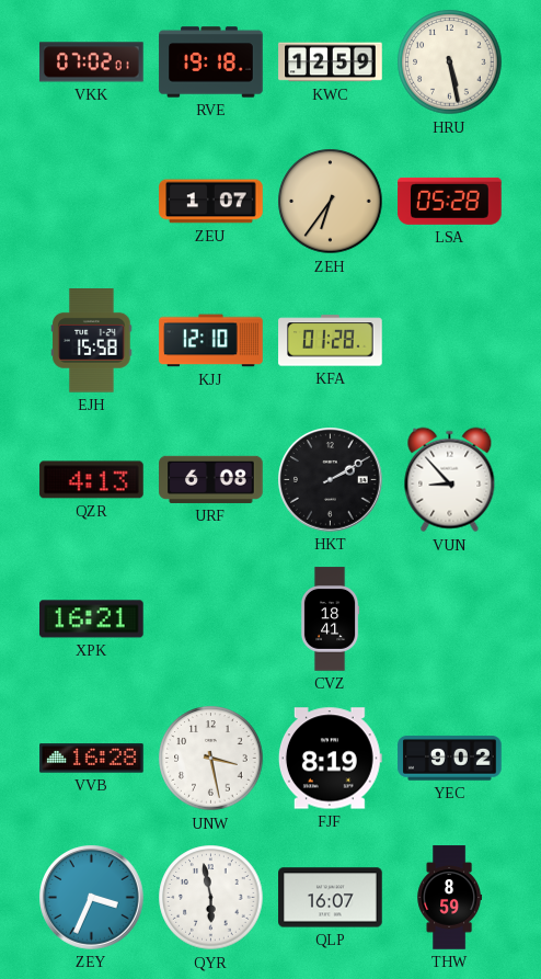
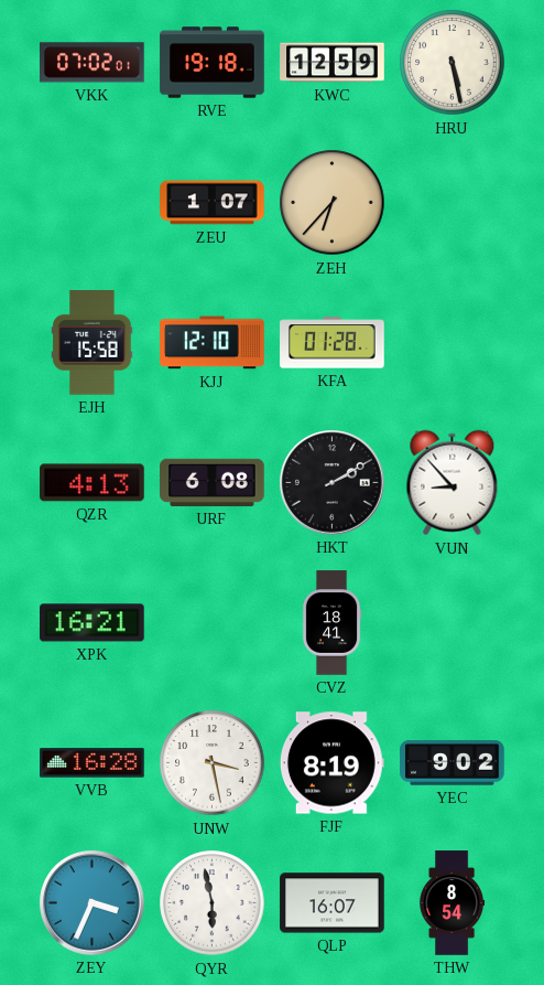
ZEH: 6:36 -> 6:37 (333, 203)
LSA: 05:28 -> none (450, 201)
THW: 8:59 -> 8:54 (453, 903)
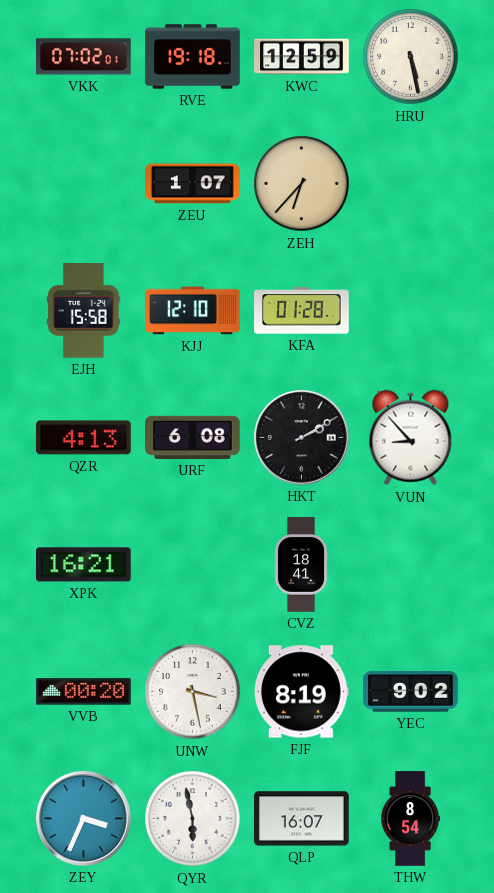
VVB: 16:28 -> 00:20 (84, 692)
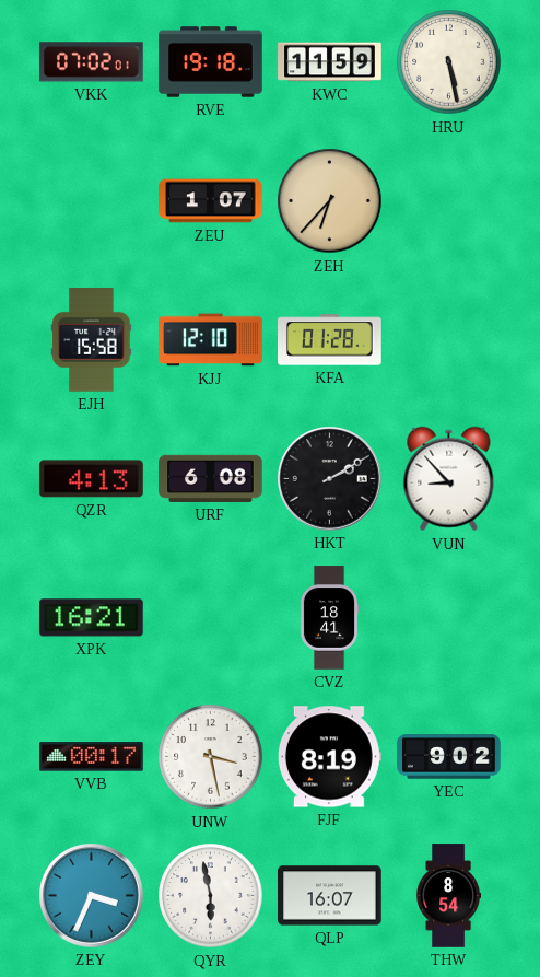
KWC: 12:59 -> 11:59 (330, 62)
VVB: 00:20 -> 00:17 (92, 757)
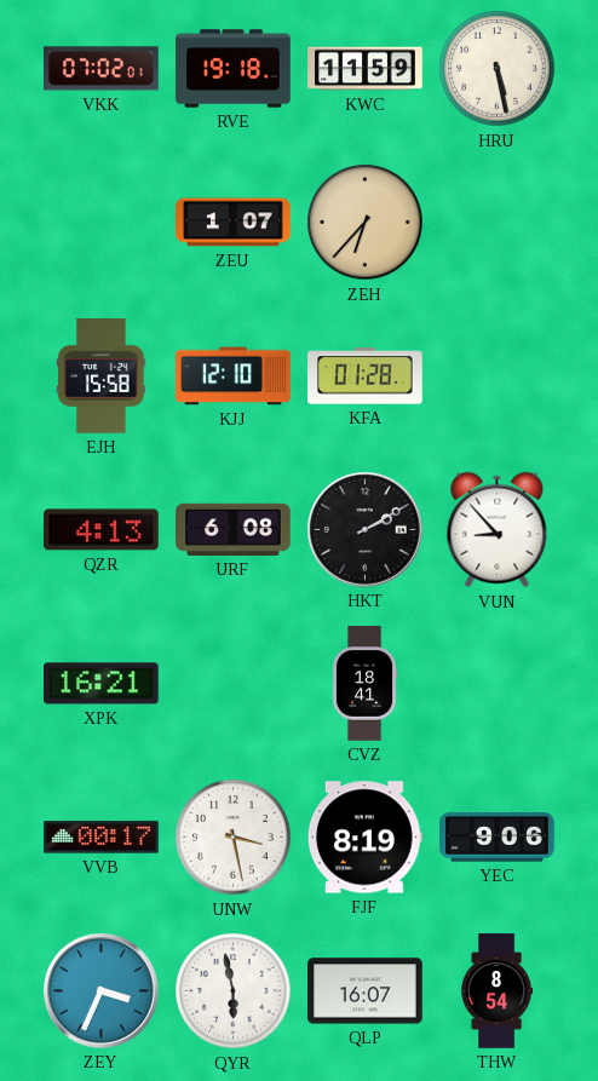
YEC: 9:02 -> 9:06 (498, 838)
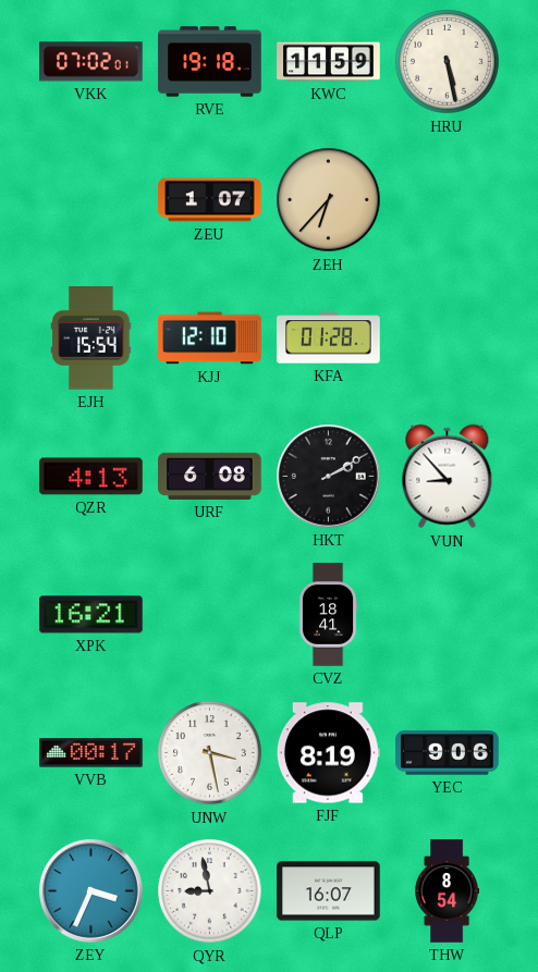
EJH: 15:58 -> 15:54 (91, 339)
QYR: 5:58 -> 8:58 (210, 891)
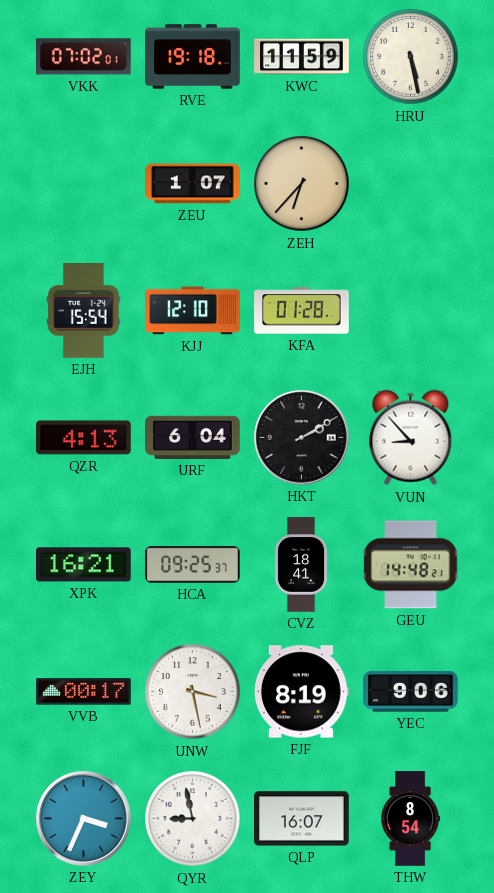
URF: 6:08 -> 6:04 (193, 437)
HCA: none -> 09:25 (193, 565)
GEU: none -> 14:48 (411, 565)
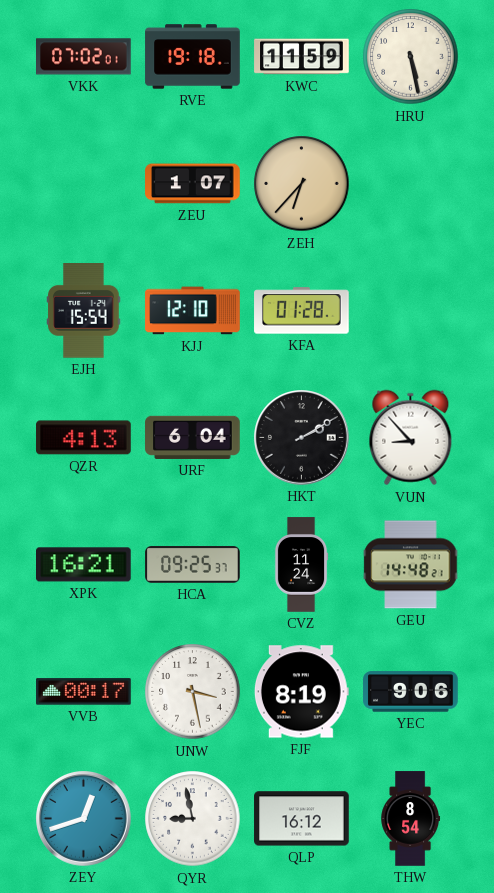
CVZ: 18:41 -> 11:24 (301, 565)
ZEY: 3:34 -> 12:42 (84, 819)
QLP: 16:07 -> 16:12 (302, 819)
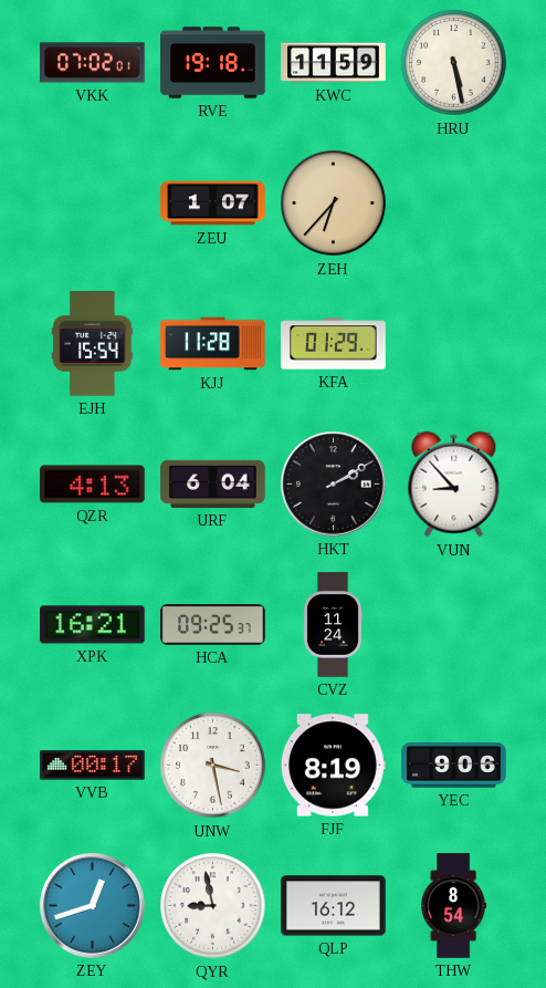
KJJ: 12:10 -> 11:28 (213, 344)
KFA: 01:28 -> 01:29 (334, 344)
GEU: 14:48 -> none (411, 565)
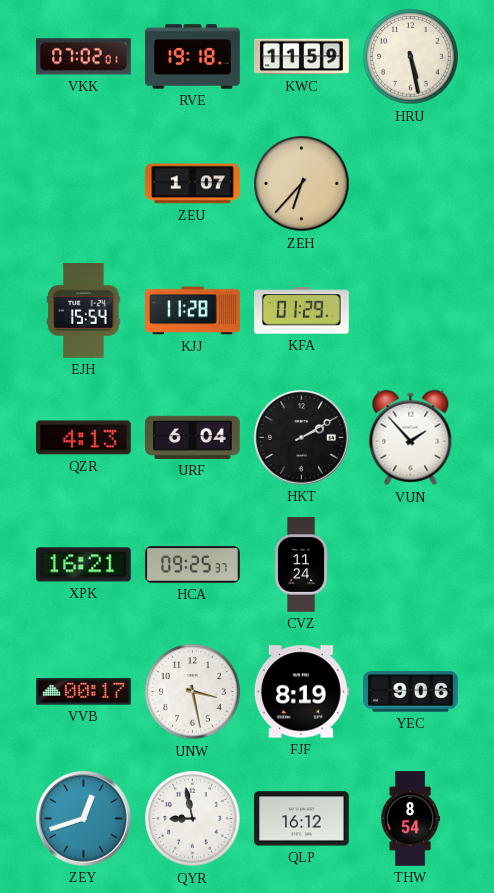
VUN: 8:53 -> 1:53 (411, 438)
